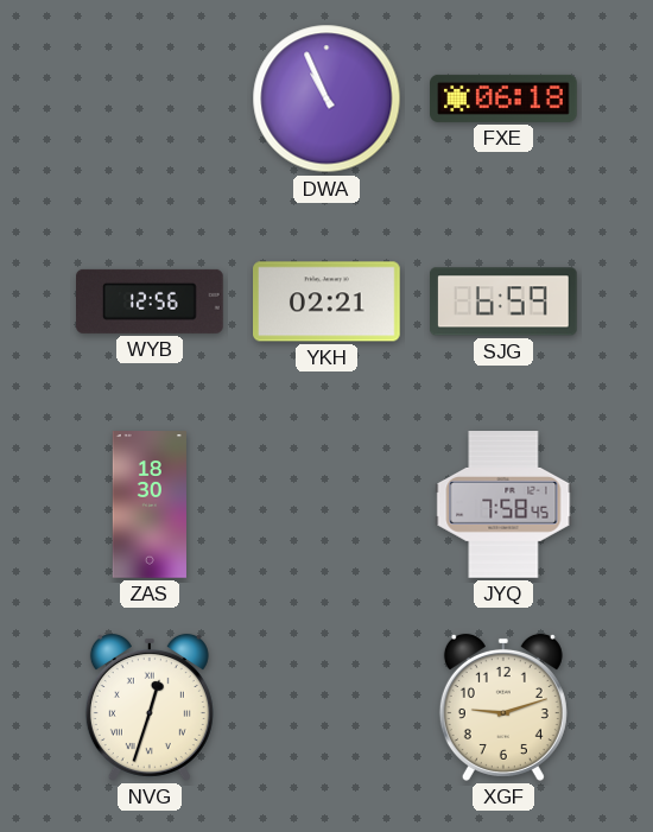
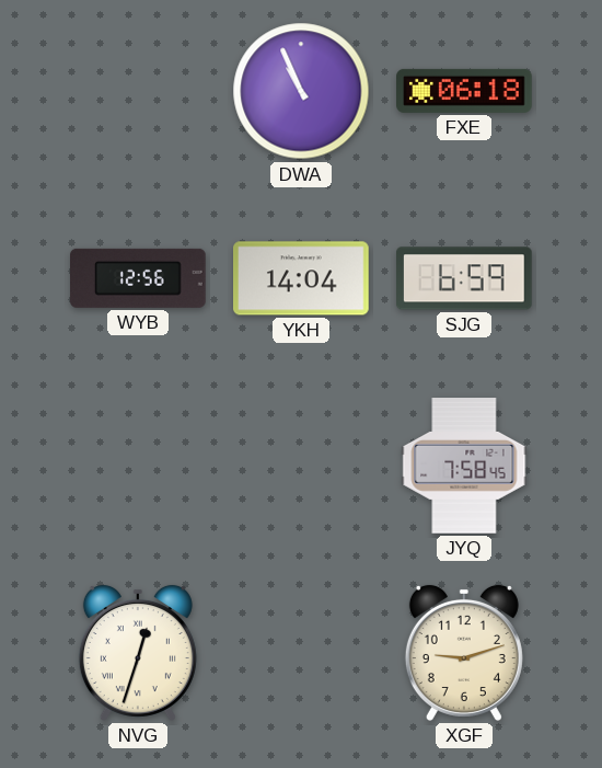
YKH: 02:21 -> 14:04 (302, 278)
ZAS: 18:30 -> none (150, 504)
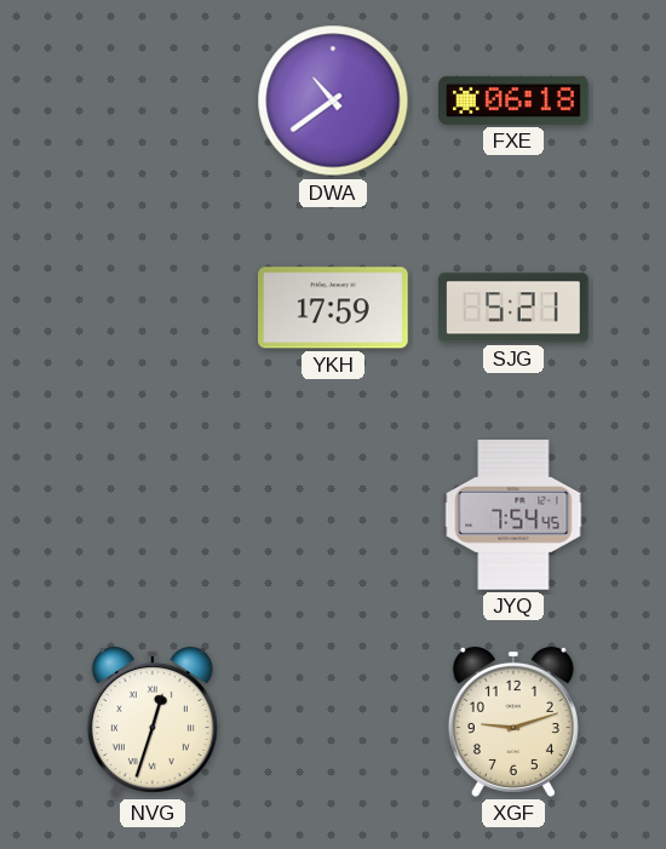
DWA: 10:56 -> 10:39 (333, 101)
WYB: 12:56 -> none (139, 278)
YKH: 14:04 -> 17:59 (334, 308)
SJG: 6:59 -> 5:21 (515, 308)
JYQ: 7:58 -> 7:54 (513, 515)
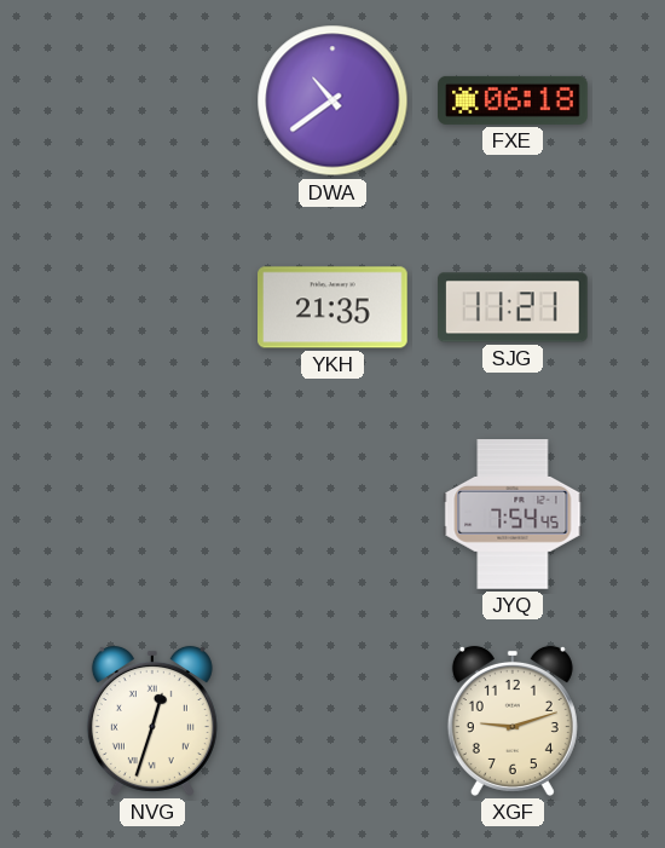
YKH: 17:59 -> 21:35 (334, 307)
SJG: 5:21 -> 11:21 (514, 307)
